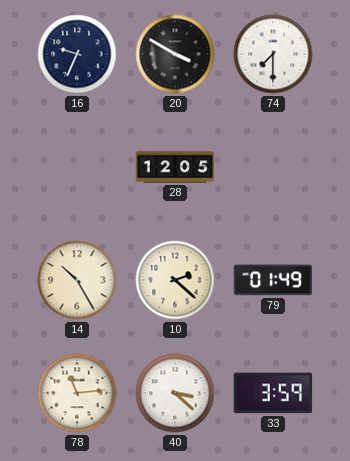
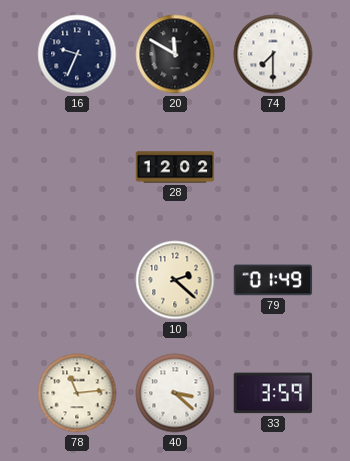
20: 3:50 -> 11:50 (175, 54)
28: 12:05 -> 12:02 (175, 167)
14: 10:25 -> none (77, 280)
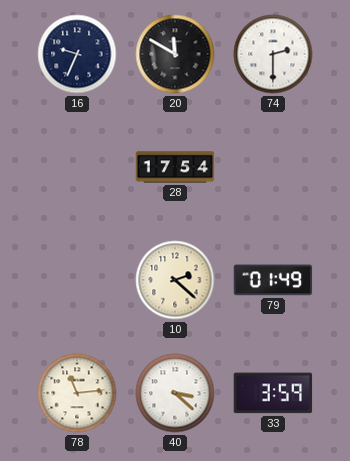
74: 7:30 -> 2:30 (273, 54)
28: 12:02 -> 17:54 (175, 167)
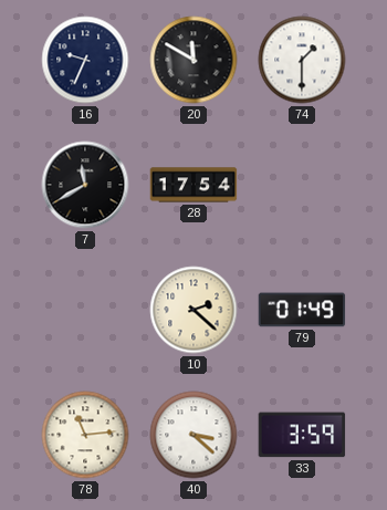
74: 2:30 -> 1:30 (302, 60)
7: none -> 11:40 (85, 185)
